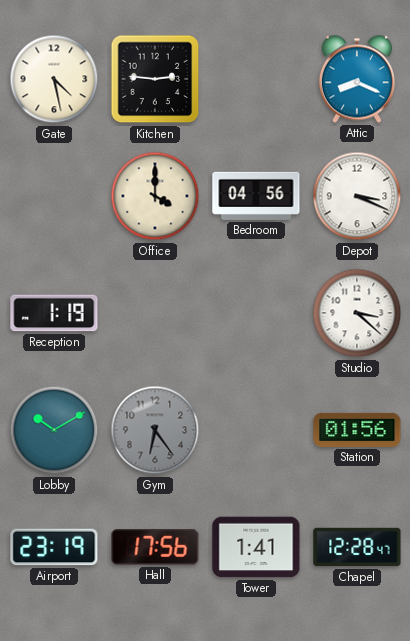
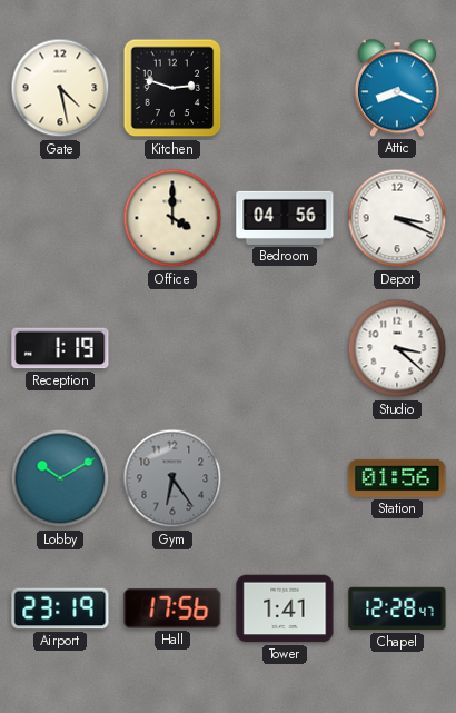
Kitchen: 2:46 -> 2:48 (172, 88)
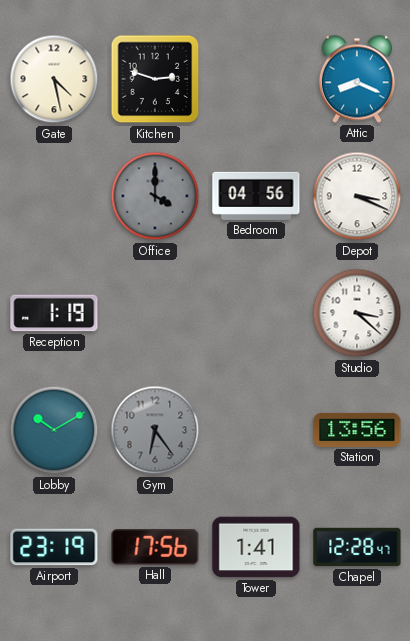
Office dial: cream -> grey (155, 196)
Station: 01:56 -> 13:56 (357, 430)
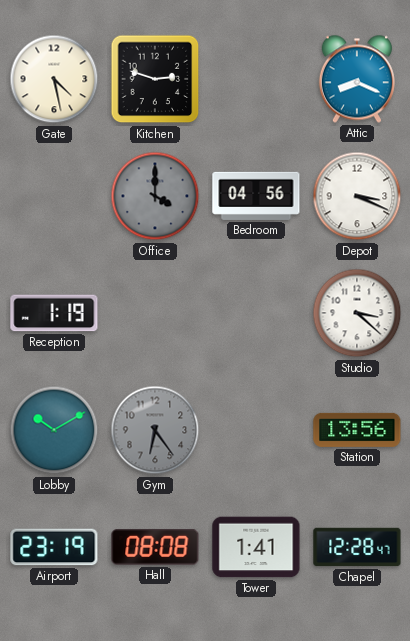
Hall: 17:56 -> 08:08 (155, 548)
